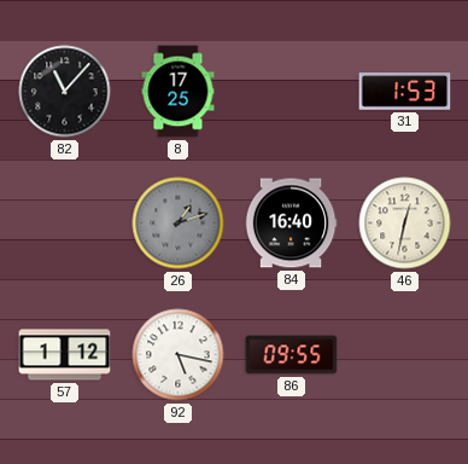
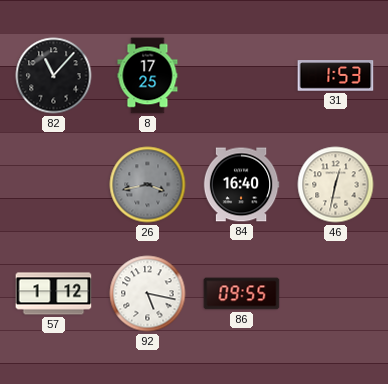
26: 1:12 -> 3:43 (148, 185)
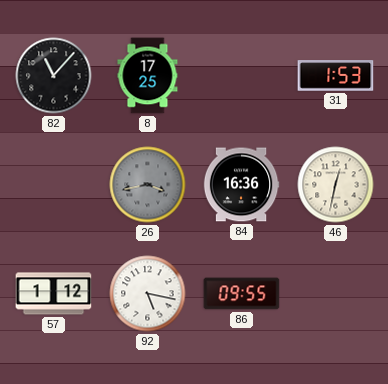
84: 16:40 -> 16:36 (241, 185)
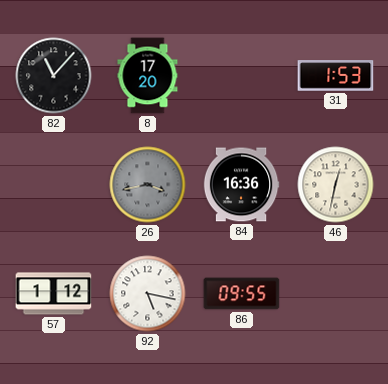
8: 17:25 -> 17:20 (148, 76)
